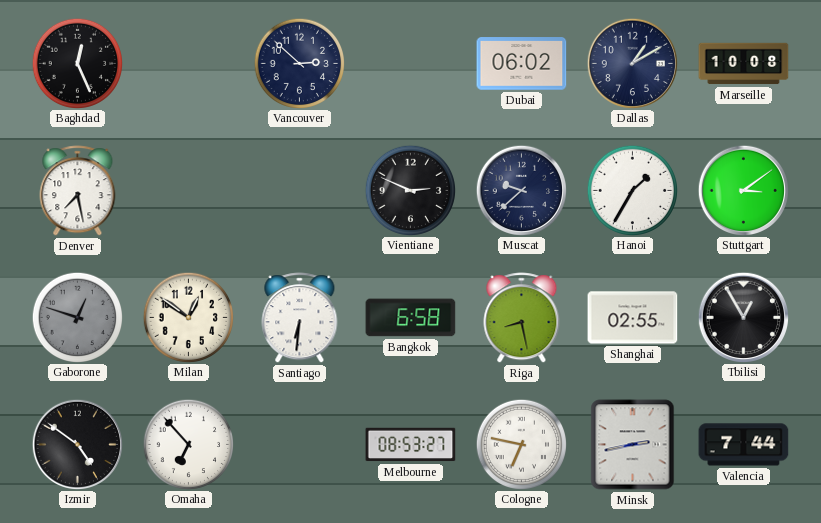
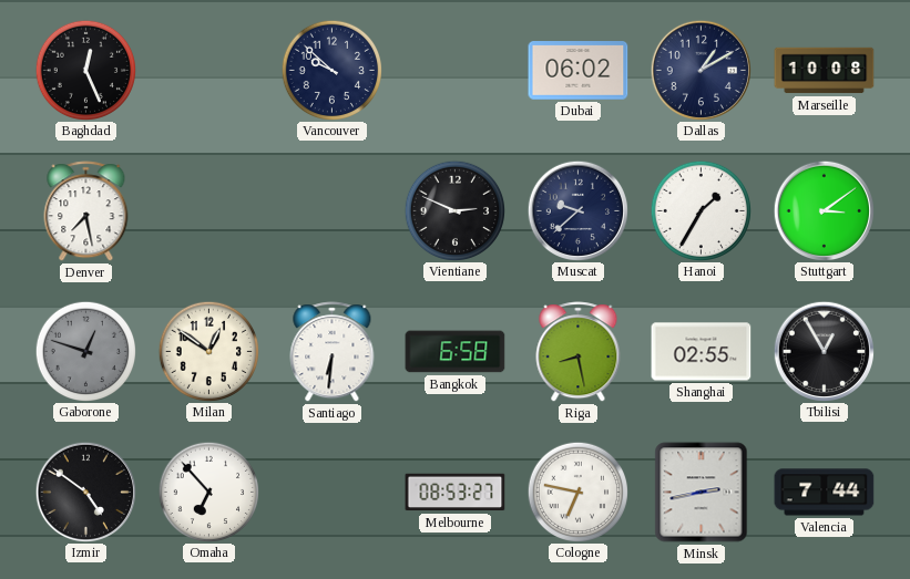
Vancouver: 2:52 -> 9:52 (331, 70)
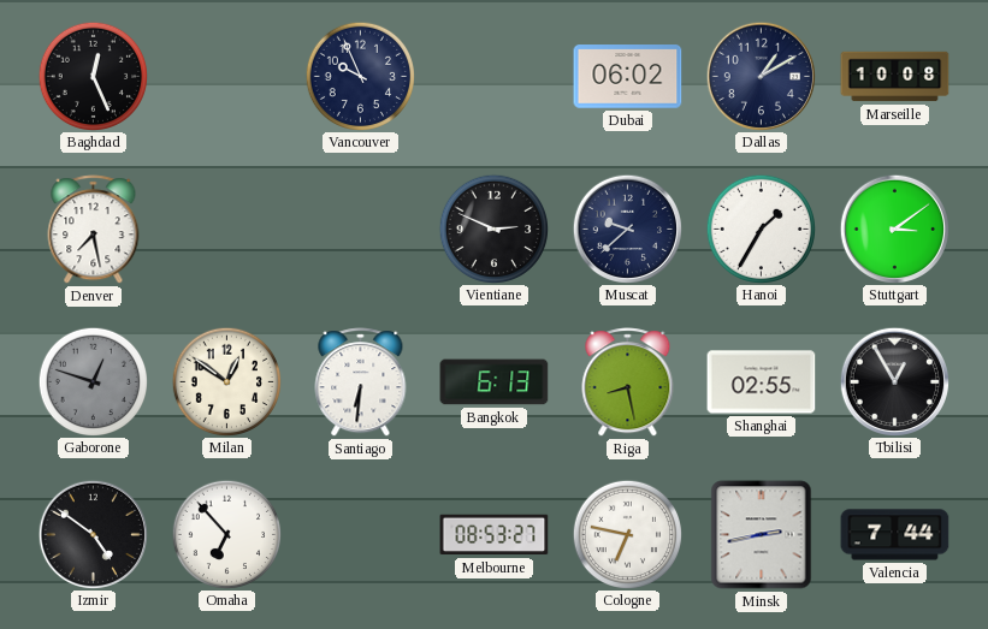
Vancouver: 9:52 -> 9:56 (360, 76)
Bangkok: 6:58 -> 6:13 (495, 382)
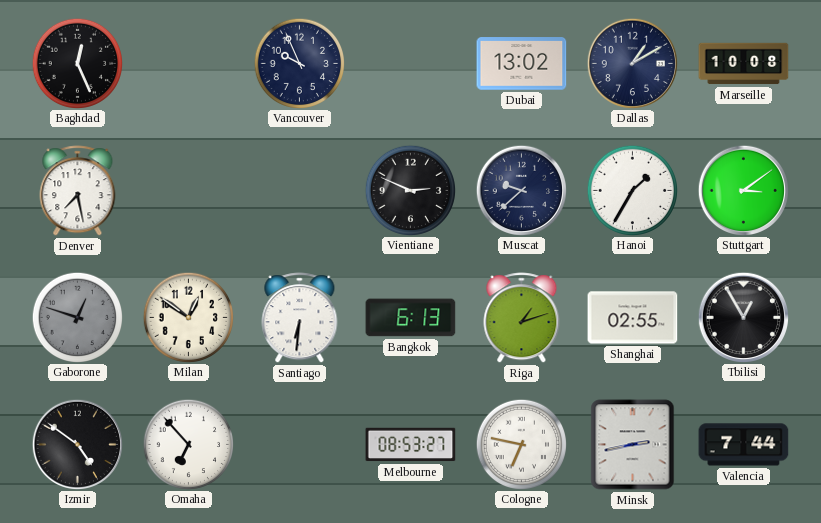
Dubai: 06:02 -> 13:02 (522, 64)
Riga: 8:28 -> 1:12 (522, 318)
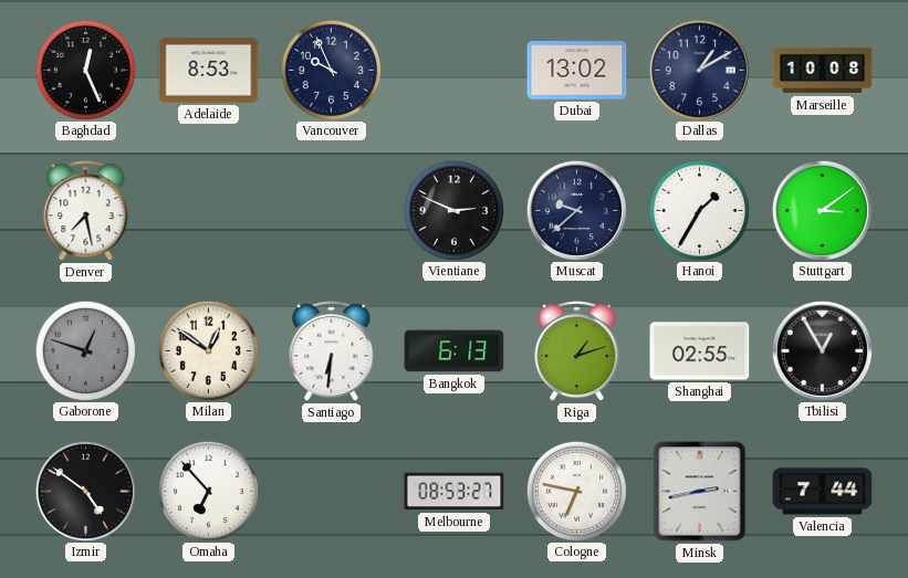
Adelaide: none -> 8:53 (209, 71)
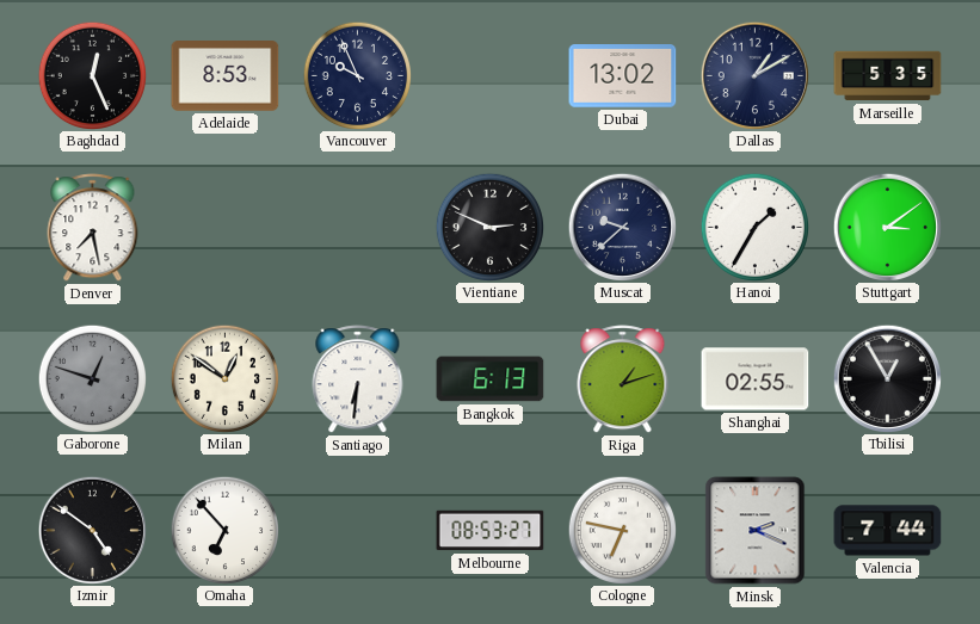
Marseille: 10:08 -> 5:35 (888, 76)
Minsk: 2:43 -> 2:19 (756, 531)
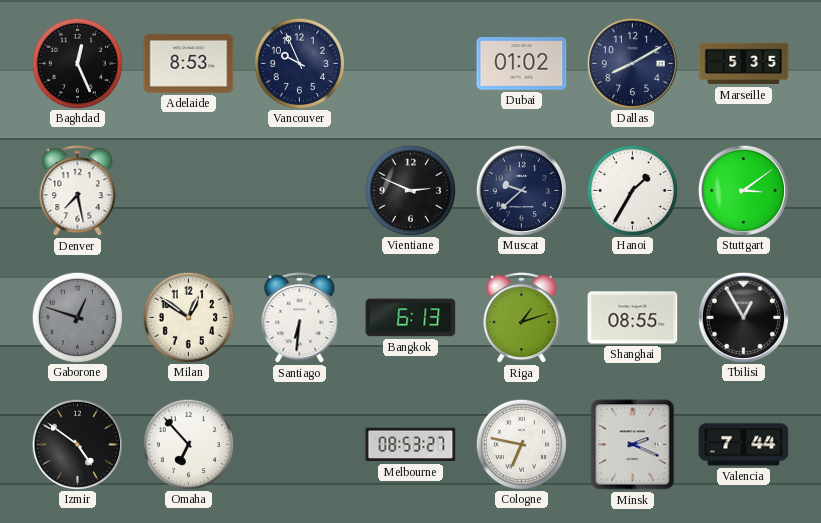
Dubai: 13:02 -> 01:02 (522, 64)
Dallas: 1:10 -> 8:10 (632, 63)
Shanghai: 02:55 -> 08:55 (633, 318)
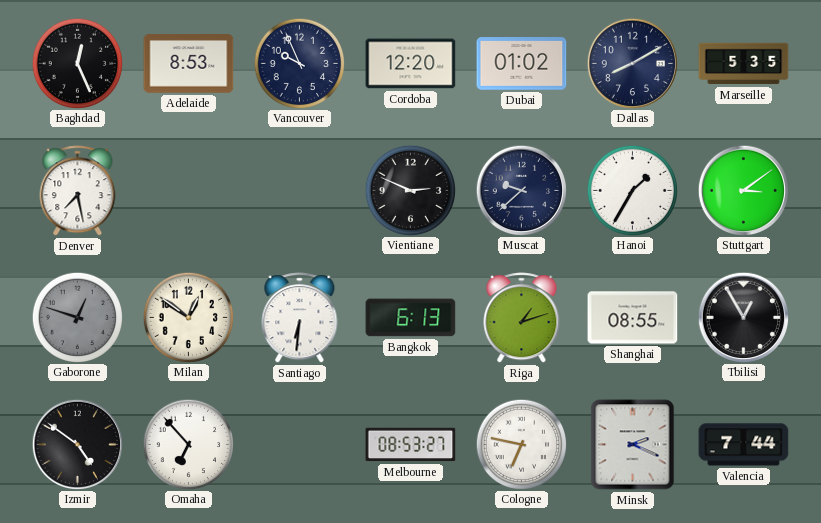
Cordoba: none -> 12:20 (411, 64)
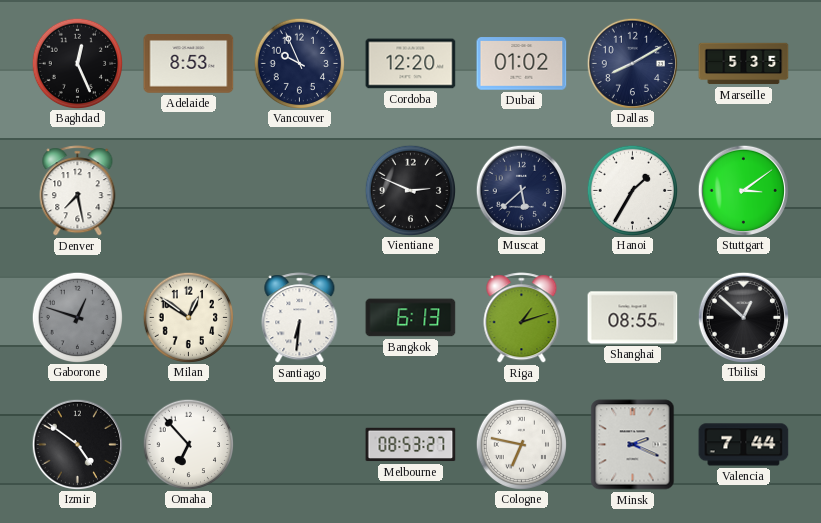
Muscat: 9:38 -> 5:38 (521, 190)
Tbilisi: 12:55 -> 12:52 (743, 317)
